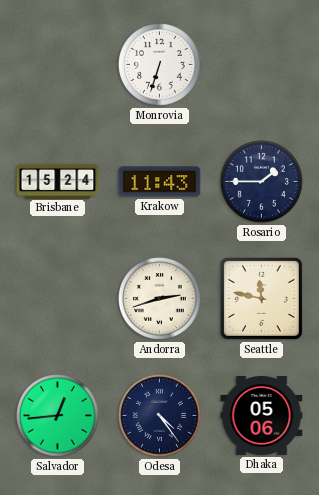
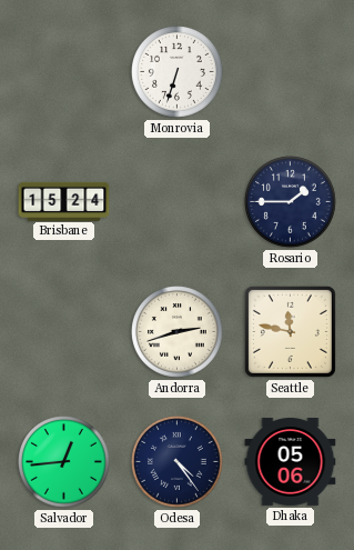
Krakow: 11:43 -> none (160, 182)
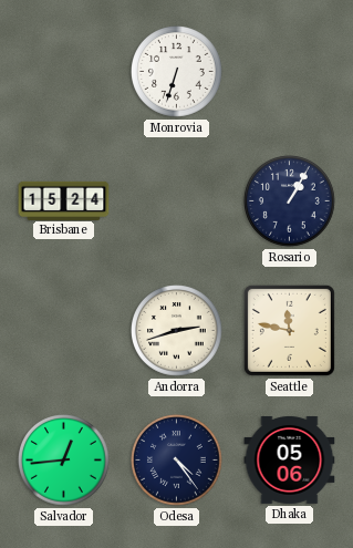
Rosario: 1:45 -> 1:05 (290, 201)
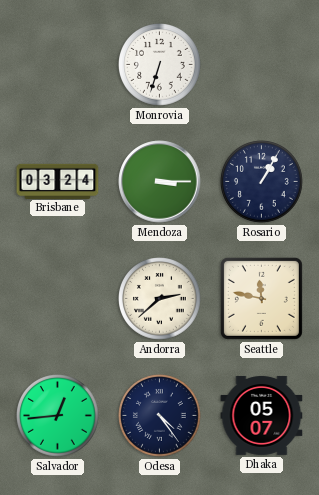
Brisbane: 15:24 -> 03:24 (58, 181)
Mendoza: none -> 3:15 (160, 182)
Andorra: 2:42 -> 2:38 (160, 299)
Dhaka: 05:06 -> 05:07 (262, 415)
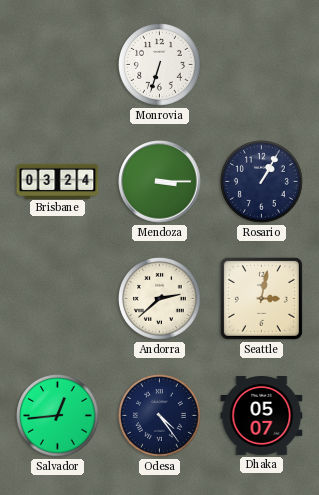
Seattle: 11:47 -> 3:02 (261, 298)
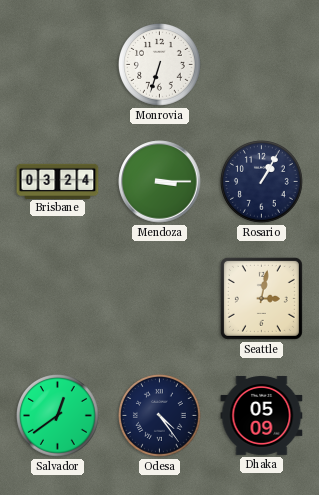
Andorra: 2:38 -> none (160, 299)
Salvador: 12:44 -> 12:39 (58, 416)
Dhaka: 05:07 -> 05:09 (262, 415)
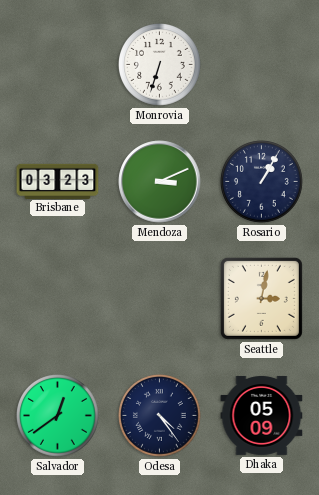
Brisbane: 03:24 -> 03:23 (58, 181)
Mendoza: 3:15 -> 3:11 (160, 182)
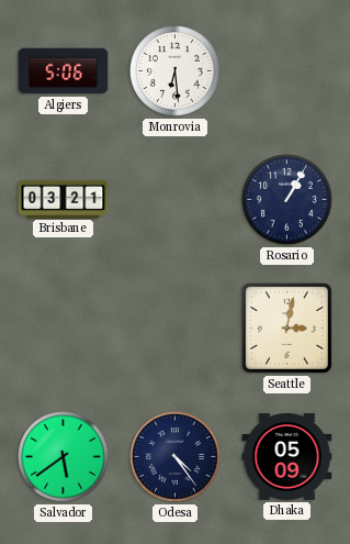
Algiers: none -> 5:06 (64, 71)
Monrovia: 6:33 -> 6:29 (176, 71)
Brisbane: 03:23 -> 03:21 (64, 199)
Mendoza: 3:11 -> none (160, 182)
Salvador: 12:39 -> 5:39 (64, 457)
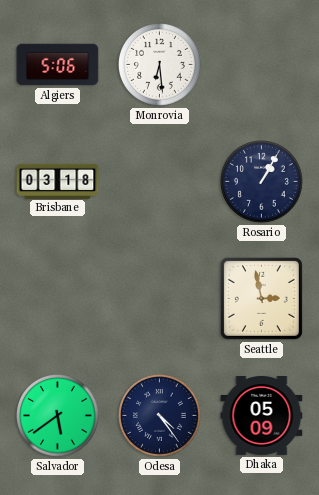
Brisbane: 03:21 -> 03:18 (58, 181)
Seattle: 3:02 -> 2:58 (261, 298)
